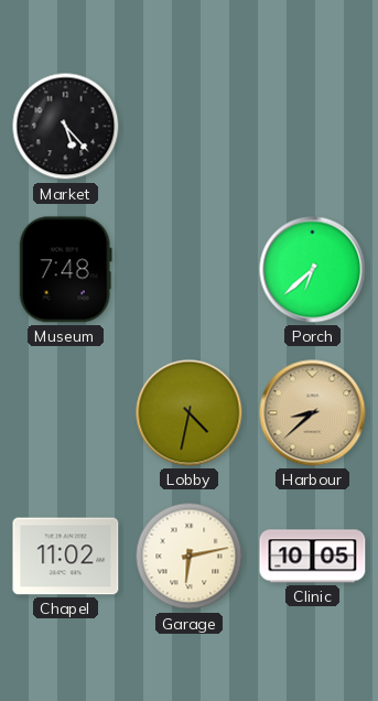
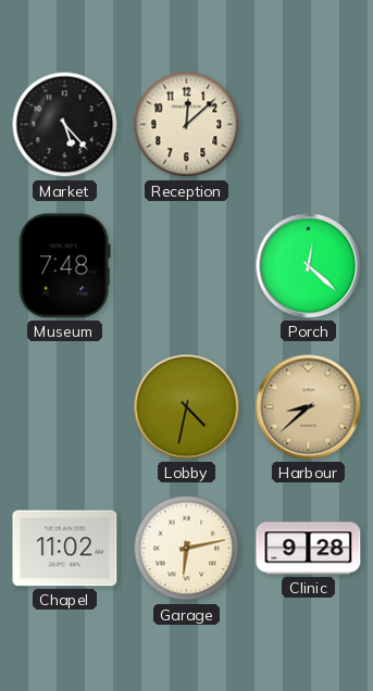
Reception: none -> 12:08 (187, 125)
Porch: 6:38 -> 12:22 (309, 266)
Clinic: 10:05 -> 9:28 (309, 549)
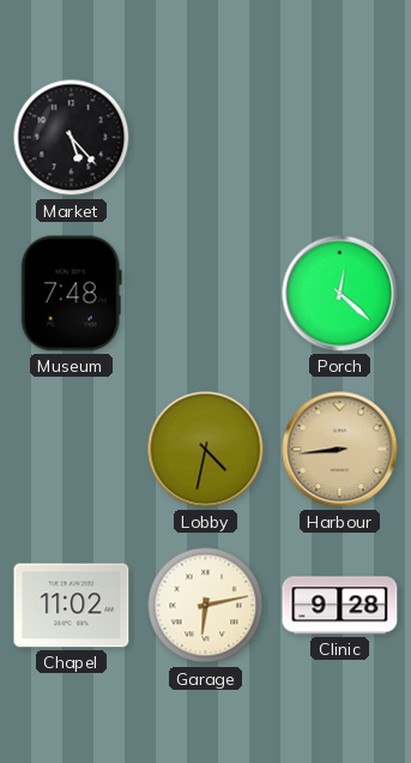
Reception: 12:08 -> none (187, 125)
Harbour: 8:38 -> 8:44 (340, 450)
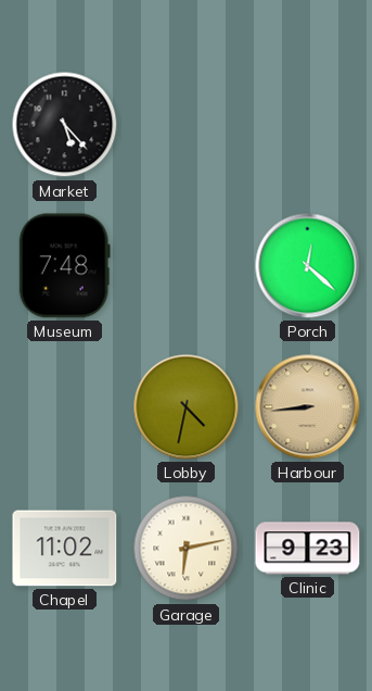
Clinic: 9:28 -> 9:23 (308, 549)
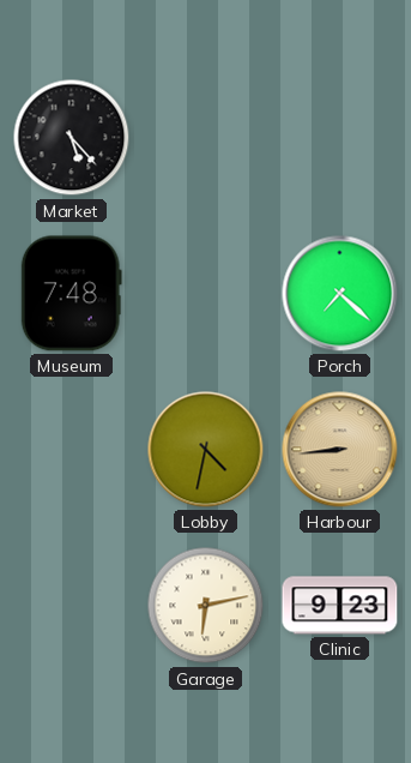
Porch: 12:22 -> 7:22 (340, 294)
Chapel: 11:02 -> none (65, 549)
